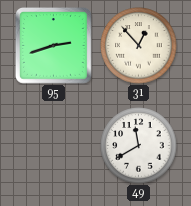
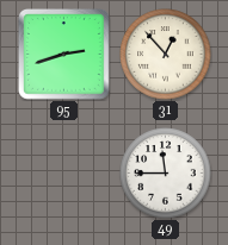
49: 11:40 -> 11:45 (166, 174)
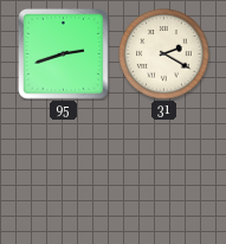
31: 12:53 -> 2:20 (164, 54)
49: 11:45 -> none (166, 174)
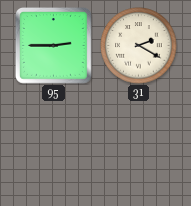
95: 2:42 -> 2:45 (54, 46)
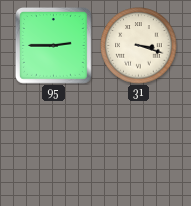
31: 2:20 -> 3:18 (139, 46)
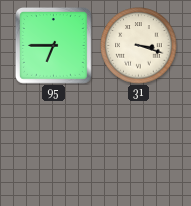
95: 2:45 -> 6:45 (54, 46)
